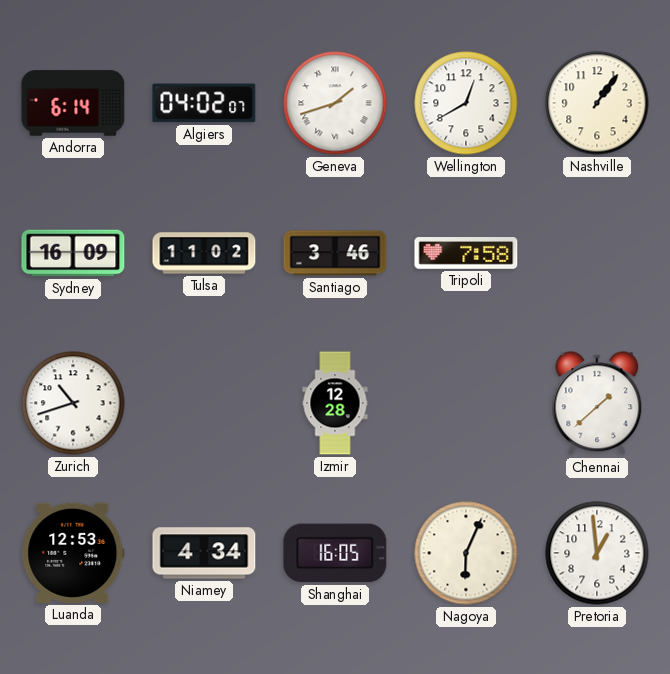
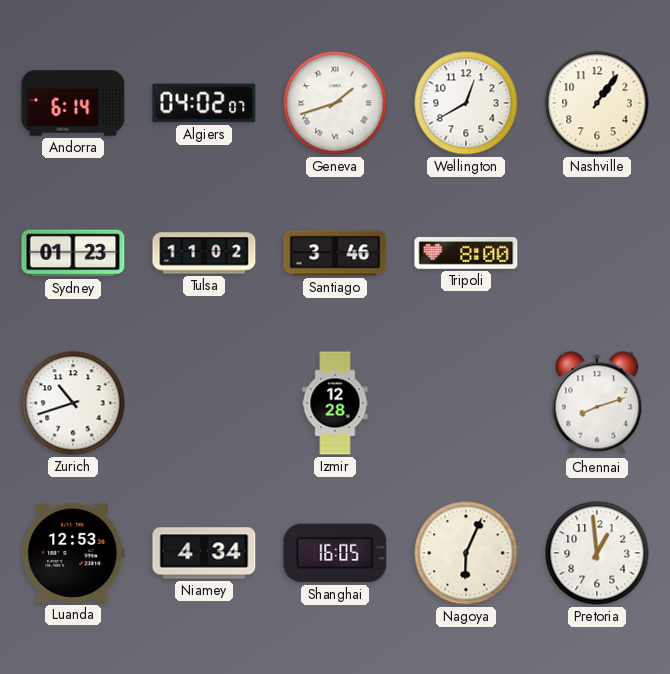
Sydney: 16:09 -> 01:23 (73, 253)
Tripoli: 7:58 -> 8:00 (466, 254)
Chennai: 1:38 -> 8:12 (597, 404)
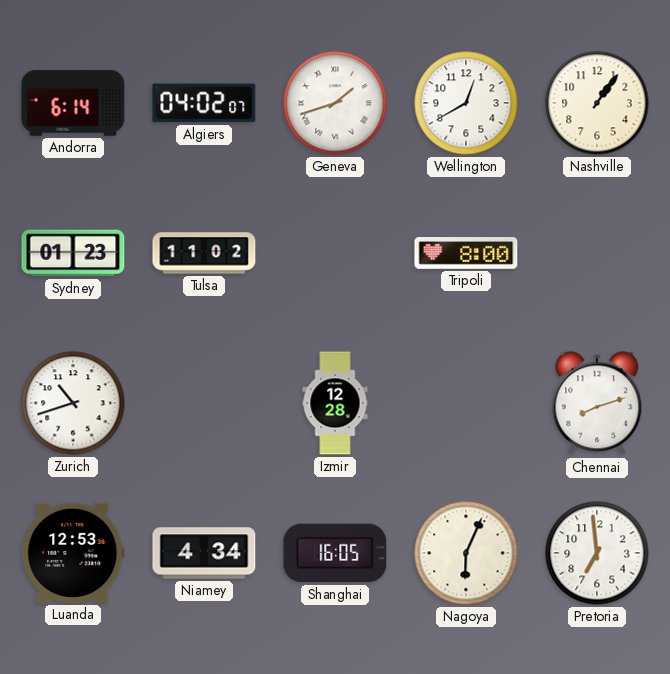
Santiago: 3:46 -> none (335, 253)
Pretoria: 12:59 -> 6:59 (597, 553)
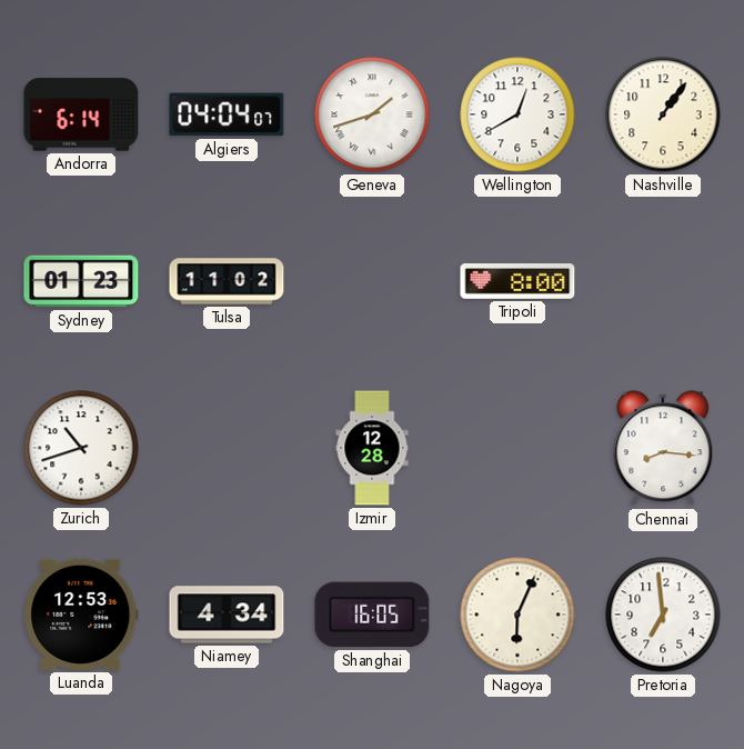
Algiers: 04:02 -> 04:04 (227, 114)
Chennai: 8:12 -> 8:16 (663, 449)
